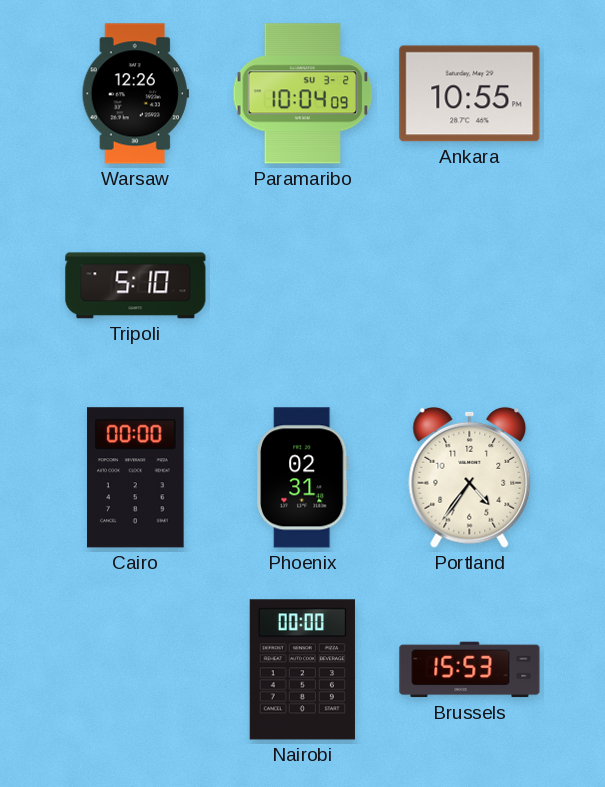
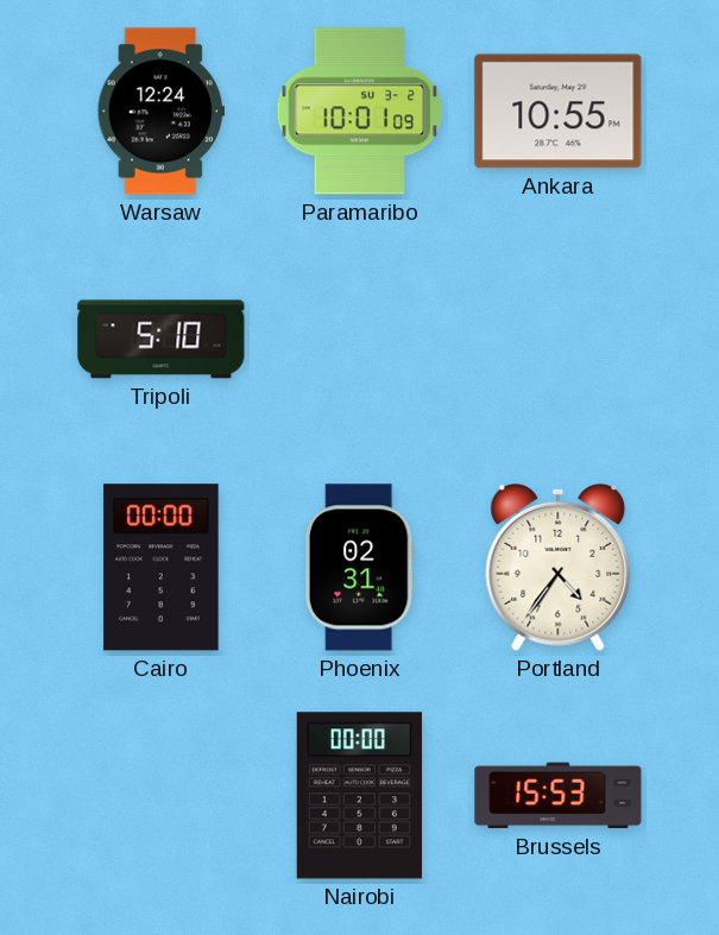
Warsaw: 12:26 -> 12:24 (160, 112)
Paramaribo: 10:04 -> 10:01 (360, 112)
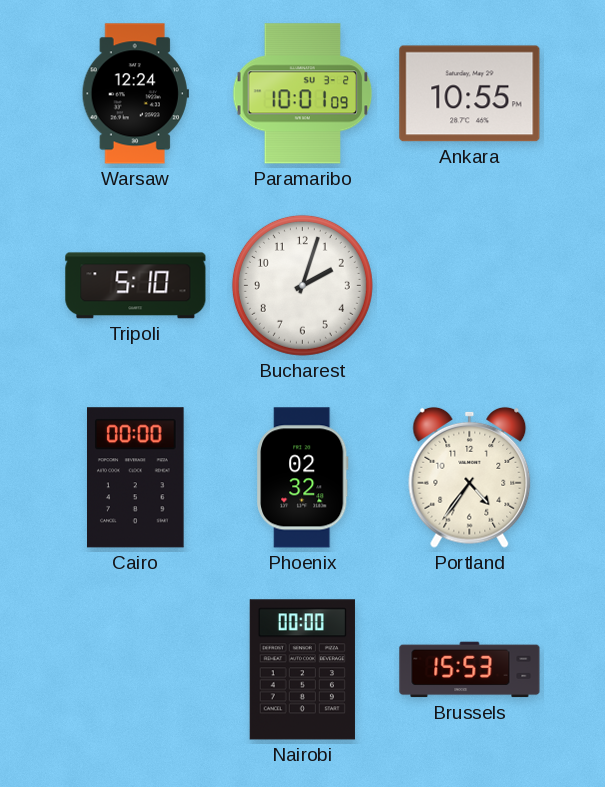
Bucharest: none -> 2:03 (302, 285)
Phoenix: 02:31 -> 02:32 (303, 478)
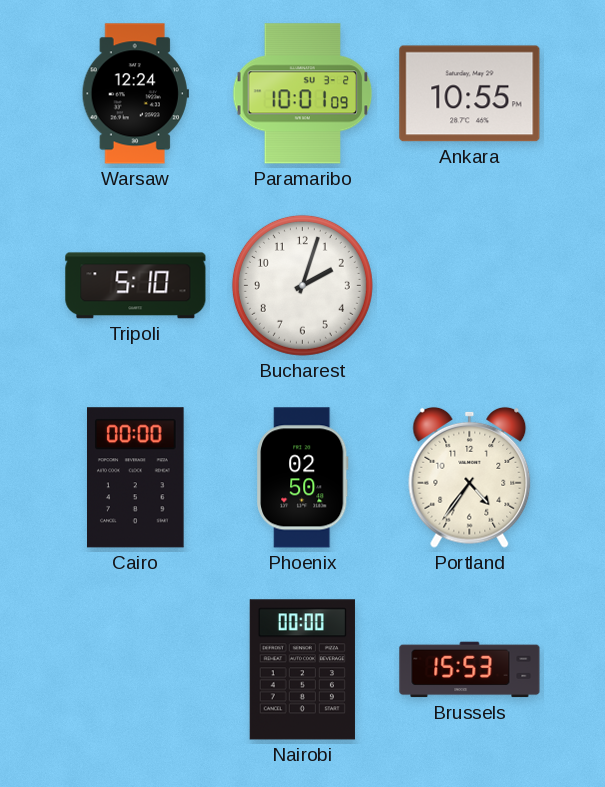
Phoenix: 02:32 -> 02:50 (303, 478)
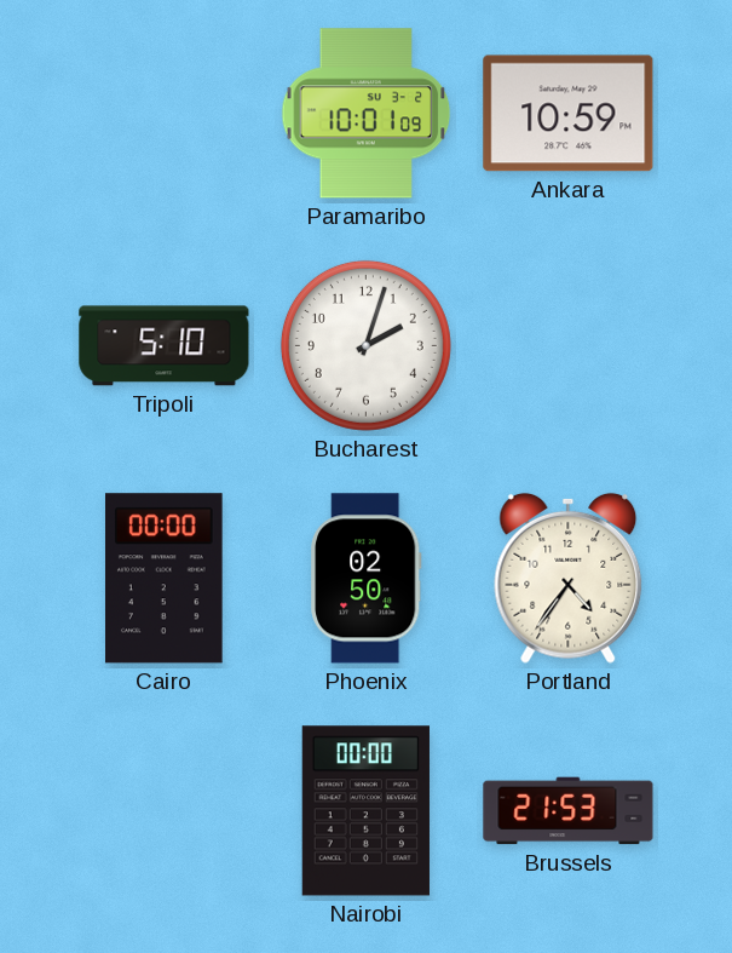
Warsaw: 12:24 -> none (135, 94)
Ankara: 10:55 -> 10:59 (569, 114)
Brussels: 15:53 -> 21:53 (569, 811)
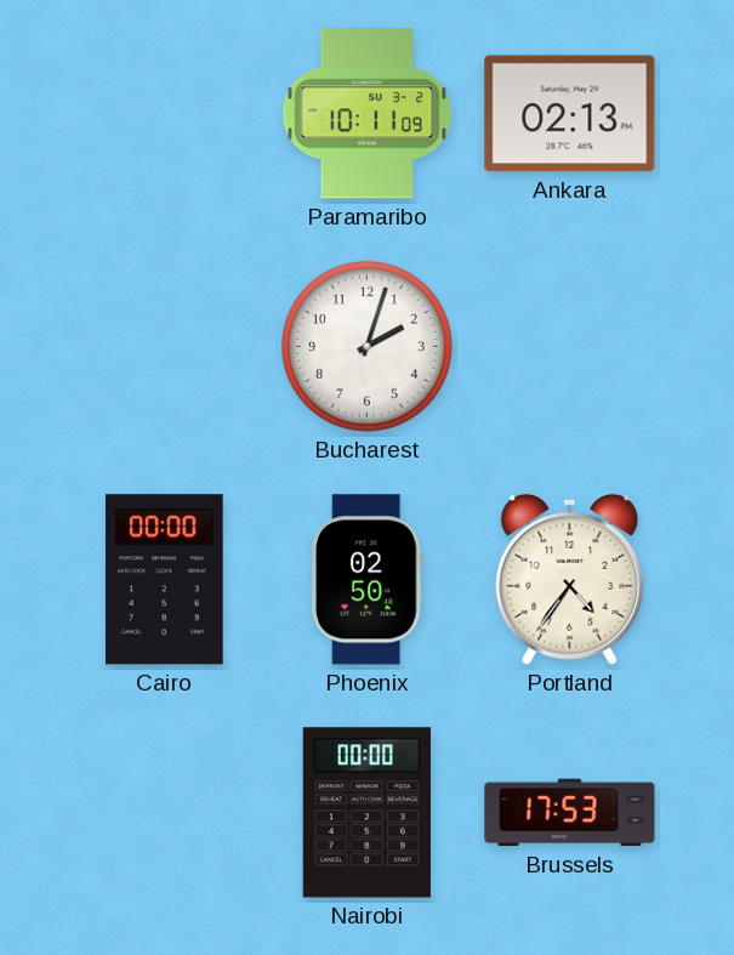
Paramaribo: 10:01 -> 10:11 (368, 114)
Ankara: 10:59 -> 02:13 (570, 114)
Tripoli: 5:10 -> none (165, 346)
Brussels: 21:53 -> 17:53 (570, 813)
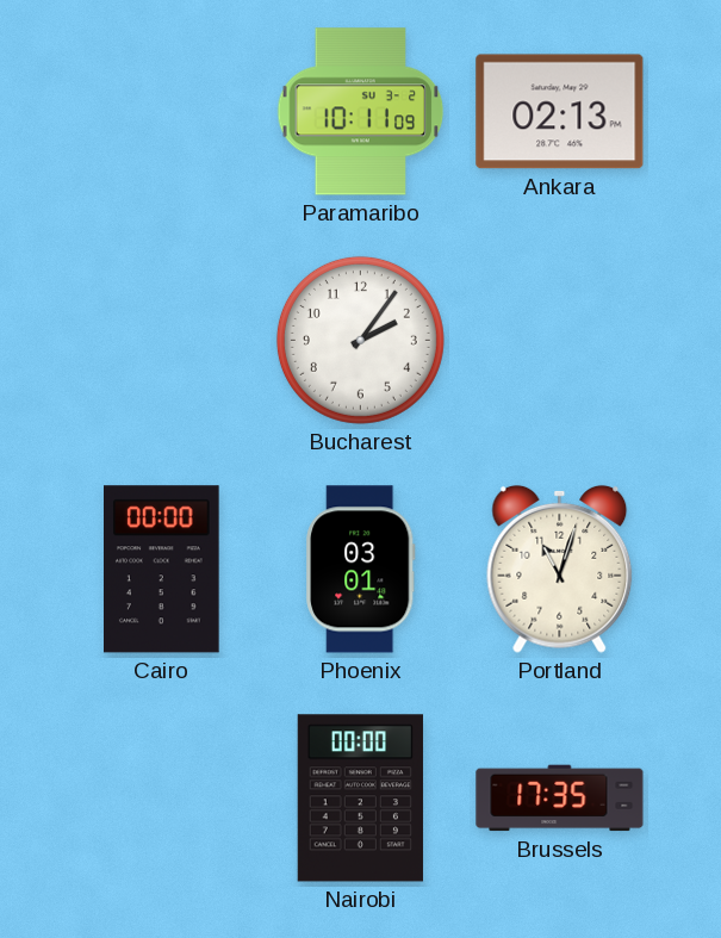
Bucharest: 2:03 -> 2:06 (360, 340)
Phoenix: 02:50 -> 03:01 (361, 570)
Portland: 4:36 -> 11:03 (560, 569)
Brussels: 17:53 -> 17:35 (560, 799)
